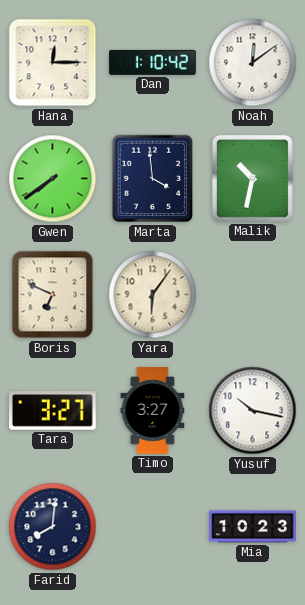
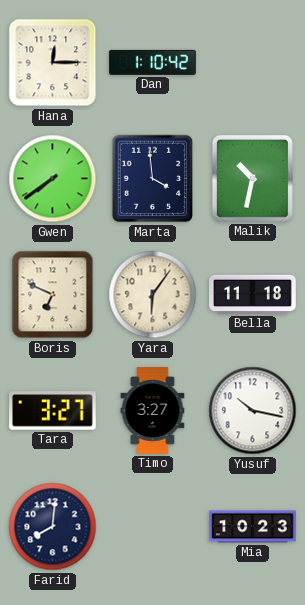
Noah: 12:09 -> none (253, 63)
Bella: none -> 11:18 (253, 294)
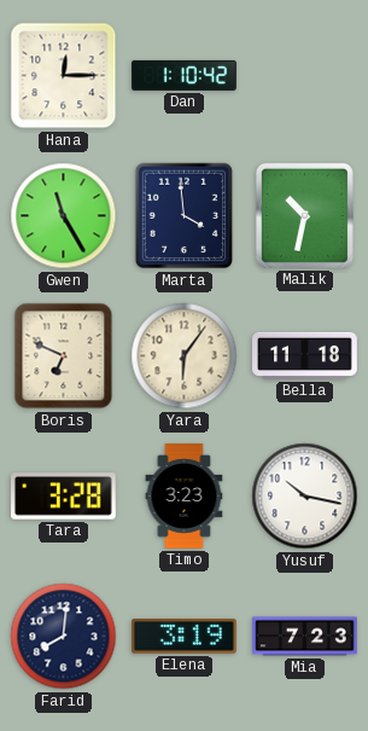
Gwen: 7:39 -> 11:25 (64, 216)
Tara: 3:27 -> 3:28 (64, 497)
Timo: 3:27 -> 3:23 (185, 497)
Elena: none -> 3:19 (185, 637)
Mia: 10:23 -> 7:23 (305, 637)
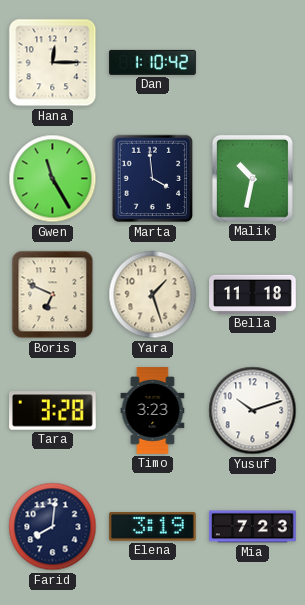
Yara: 6:06 -> 1:27 (153, 295)
Yusuf: 10:17 -> 10:12 (253, 411)
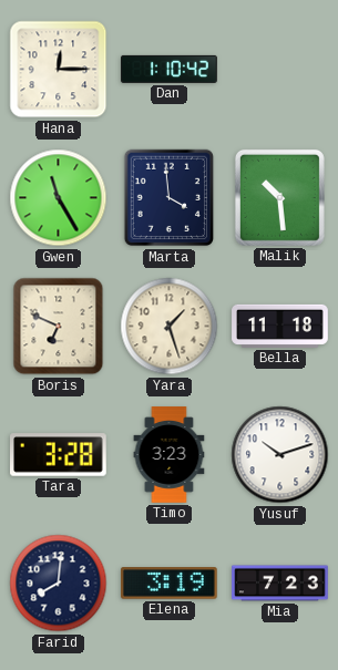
Malik: 10:32 -> 10:29 (279, 197)
